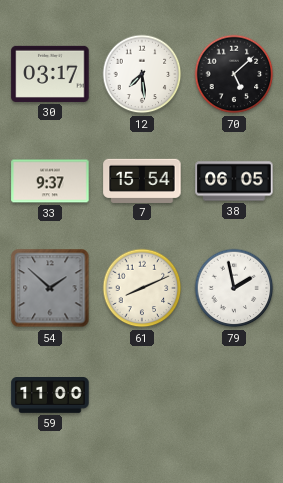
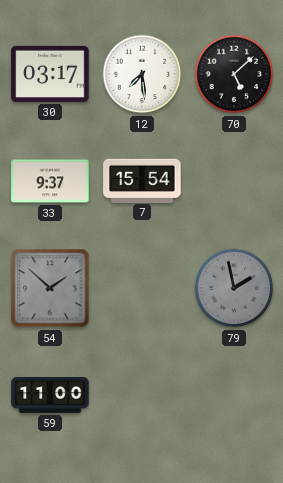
38: 06:05 -> none (234, 181)
61: 8:11 -> none (142, 288)
79 dial: white -> grey (234, 288)
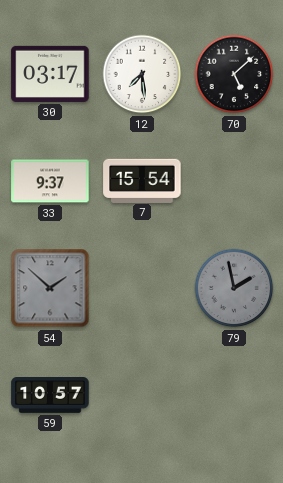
59: 11:00 -> 10:57 (50, 396)
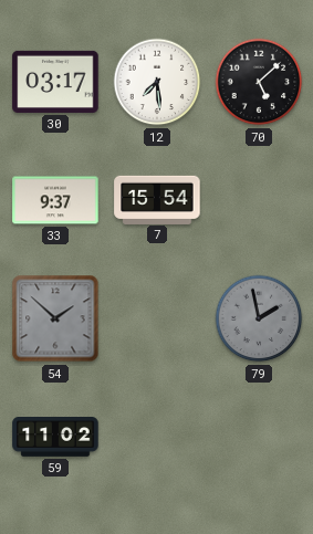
59: 10:57 -> 11:02 (55, 438)
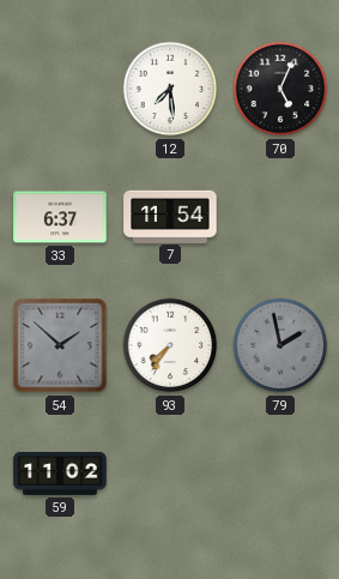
30: 03:17 -> none (55, 82)
70: 5:08 -> 5:04 (280, 89)
33: 9:37 -> 6:37 (60, 217)
7: 15:54 -> 11:54 (170, 216)
93: none -> 7:36 (170, 345)
